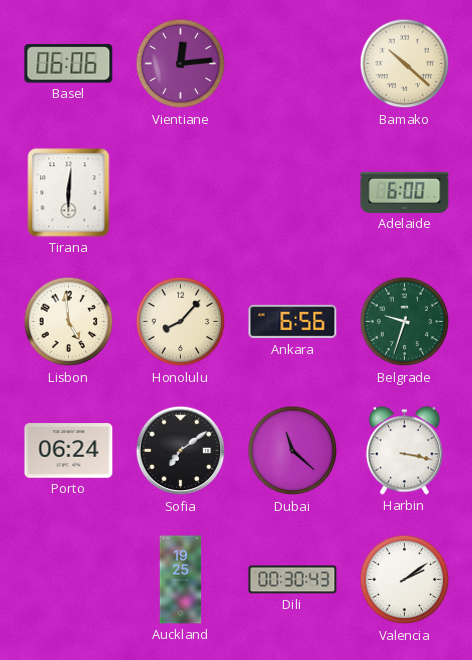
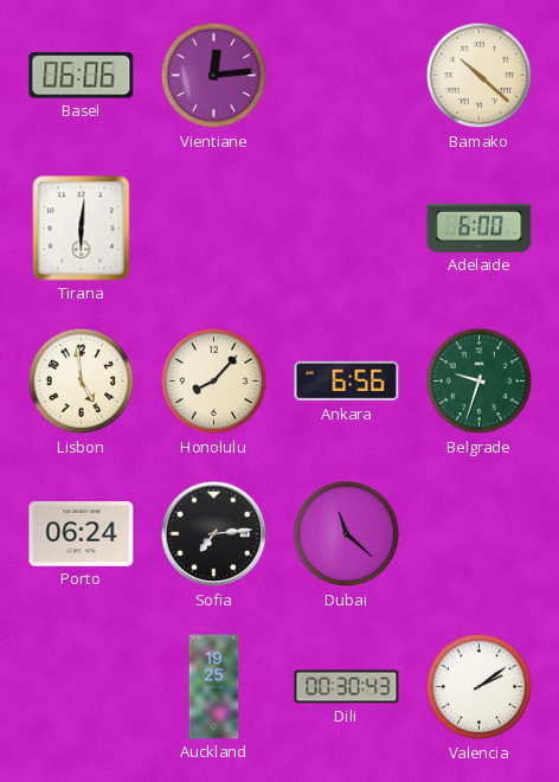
Sofia: 7:09 -> 7:14 (214, 534)
Harbin: 3:17 -> none (404, 451)
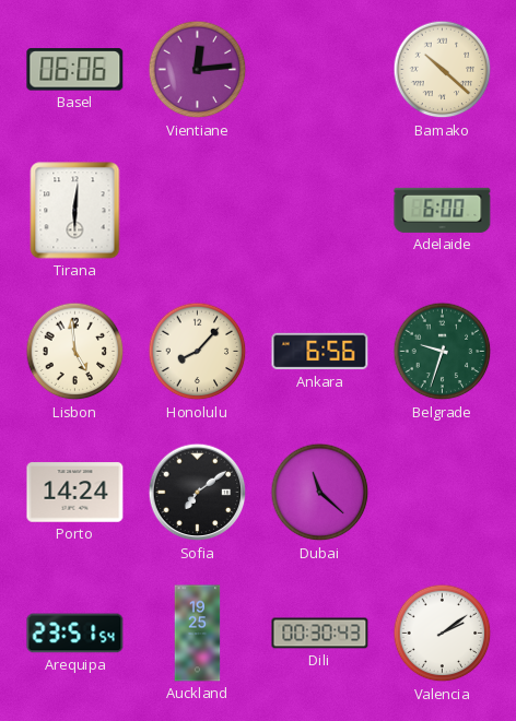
Porto: 06:24 -> 14:24 (75, 493)
Sofia: 7:14 -> 7:09 (198, 493)
Arequipa: none -> 23:51 (75, 634)
